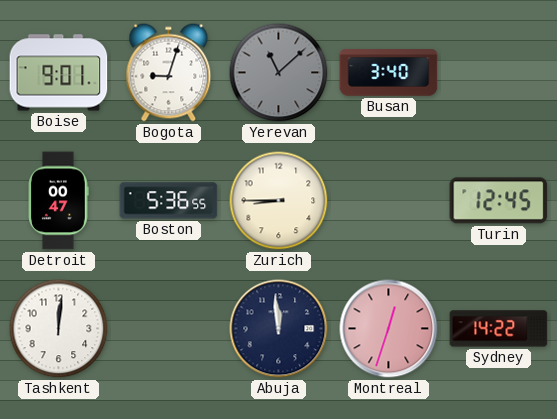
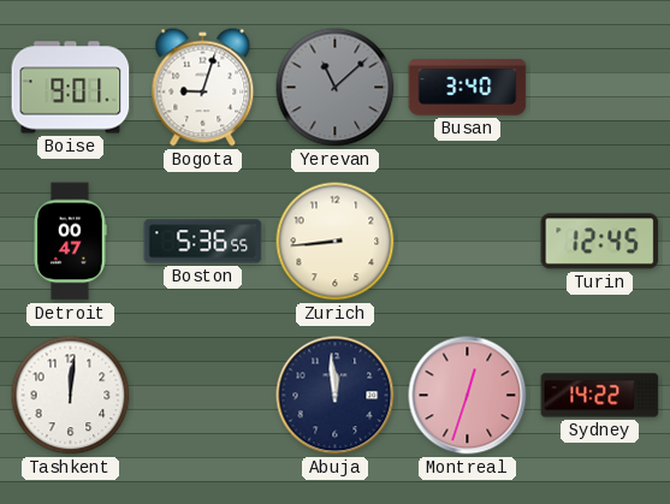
Zurich: 8:45 -> 8:44 (336, 242)
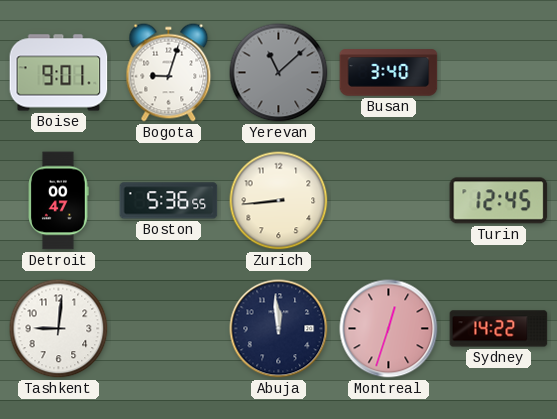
Tashkent: 12:01 -> 9:01 (59, 329)
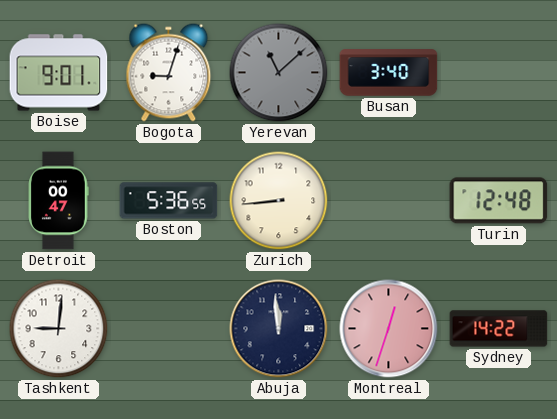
Turin: 12:45 -> 12:48 (499, 201)
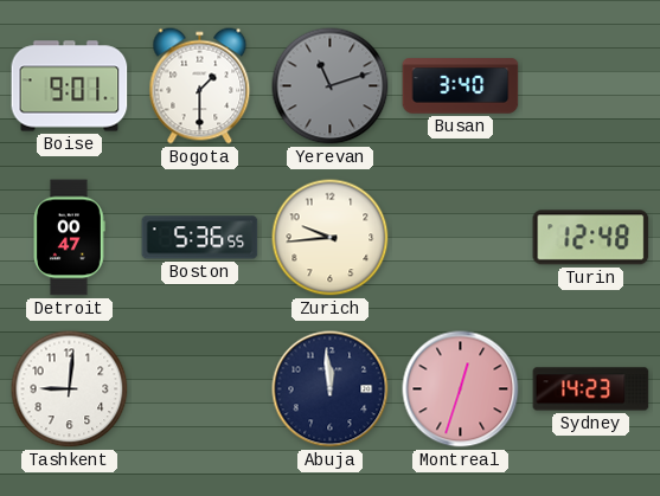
Bogota: 9:03 -> 1:30 (200, 86)
Yerevan: 11:08 -> 11:12 (331, 86)
Zurich: 8:44 -> 9:44 (331, 238)
Sydney: 14:22 -> 14:23 (591, 389)
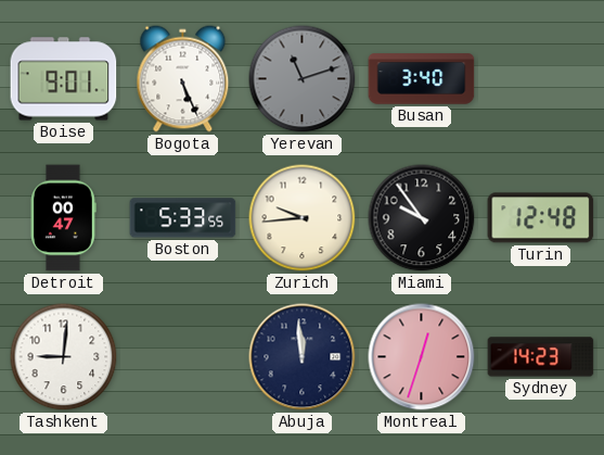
Bogota: 1:30 -> 5:26 (183, 79)
Boston: 5:36 -> 5:33 (183, 218)
Miami: none -> 9:54 (422, 218)
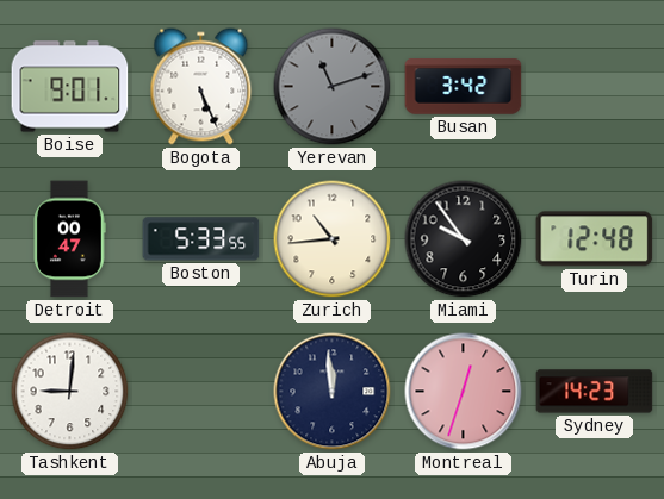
Busan: 3:40 -> 3:42 (464, 87)
Zurich: 9:44 -> 10:44 (333, 239)
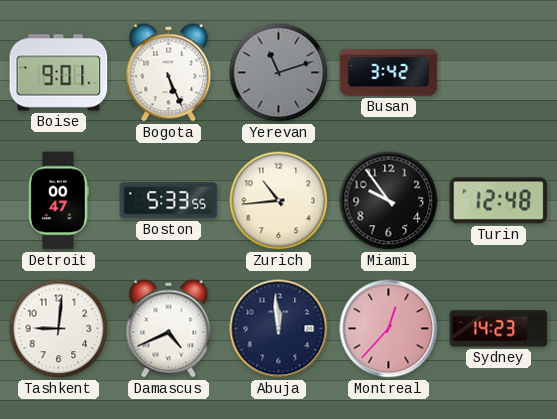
Damascus: none -> 4:41 (169, 329)
Montreal: 12:33 -> 12:37 (389, 329)
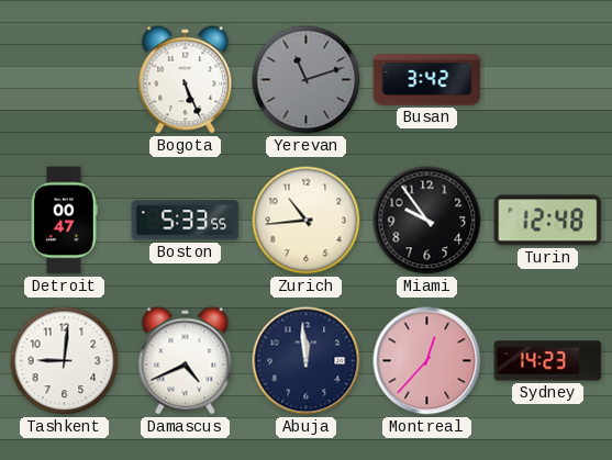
Boise: 9:01 -> none (59, 73)
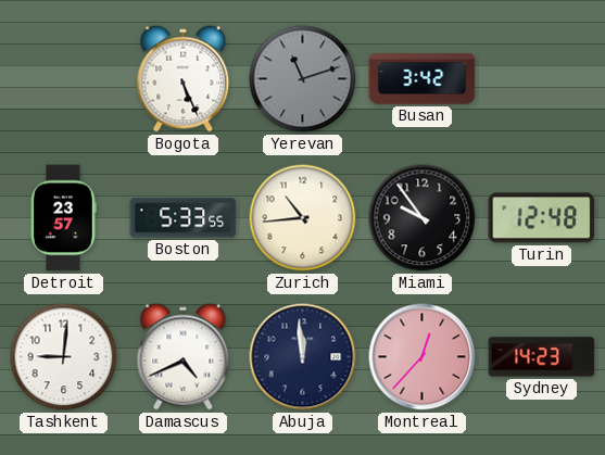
Detroit: 00:47 -> 23:57 (63, 218)
